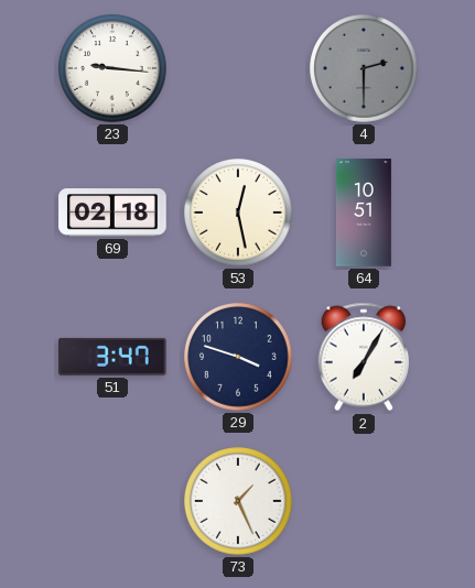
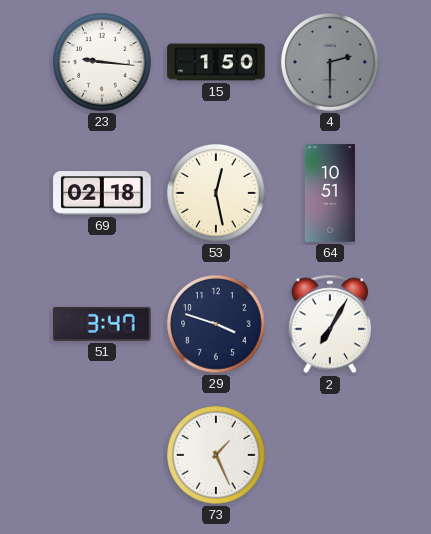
15: none -> 1:50 (216, 62)
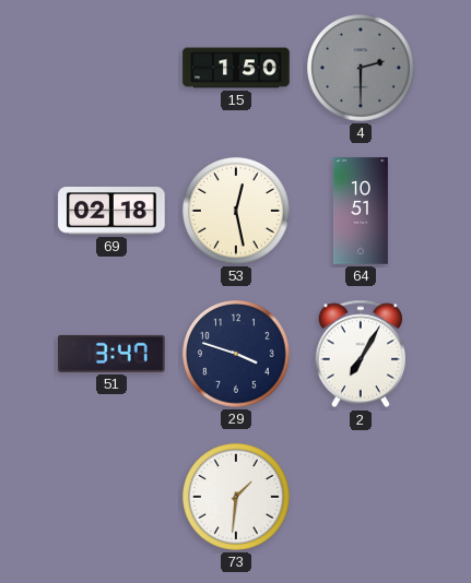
23: 9:16 -> none (102, 62)
73: 1:26 -> 1:31 (236, 497)
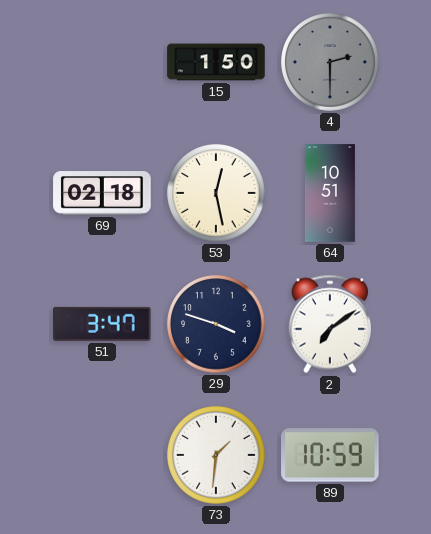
2: 7:05 -> 7:09 (329, 324)
89: none -> 10:59 (330, 455)
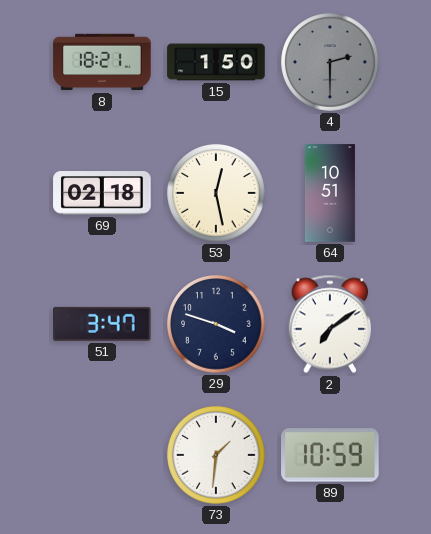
8: none -> 18:21 (102, 62)
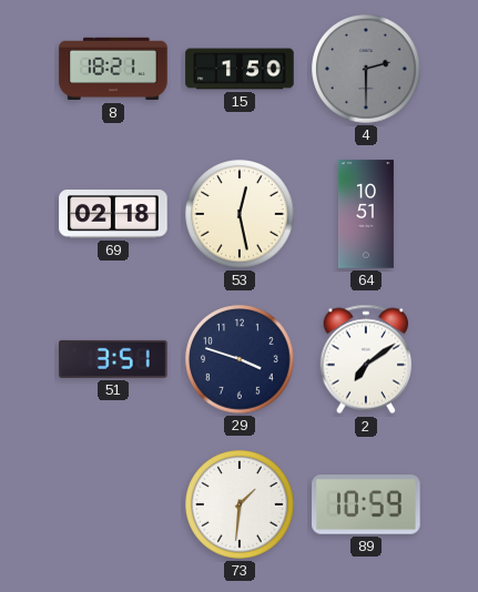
51: 3:47 -> 3:51 (113, 359)
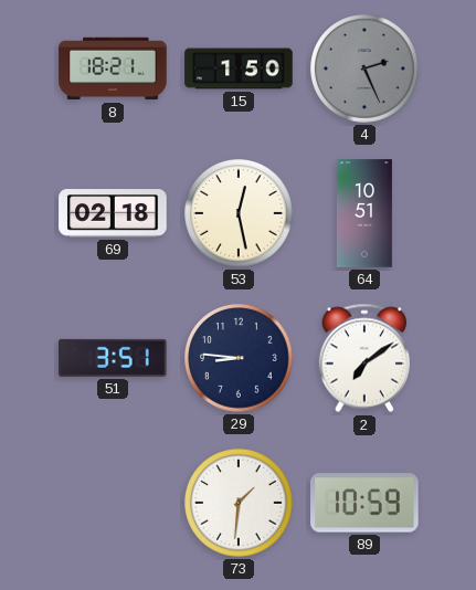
4: 2:30 -> 2:26 (364, 69)
29: 3:48 -> 8:46 (239, 358)
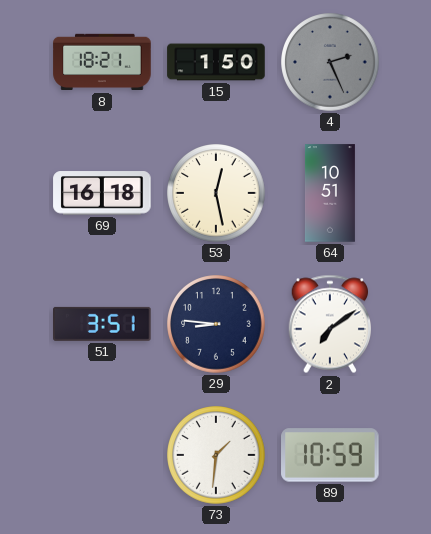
69: 02:18 -> 16:18 (102, 193)
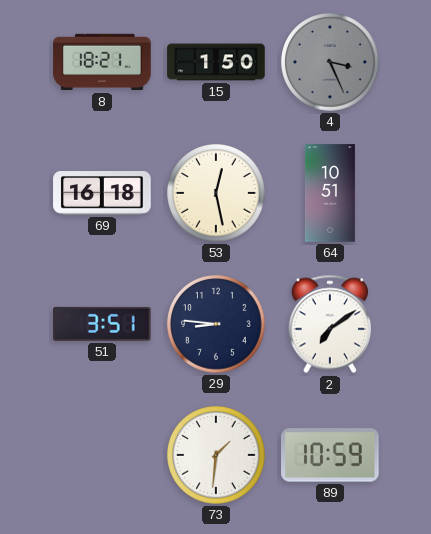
4: 2:26 -> 3:26 (330, 62)
